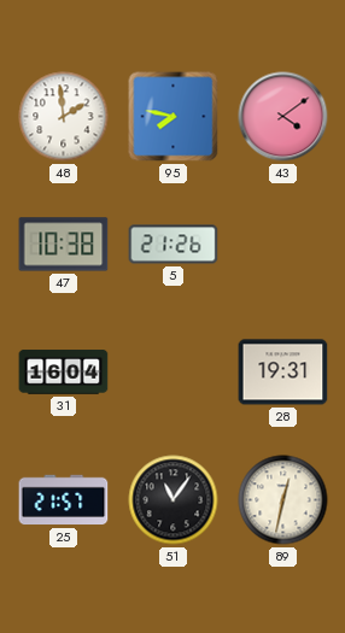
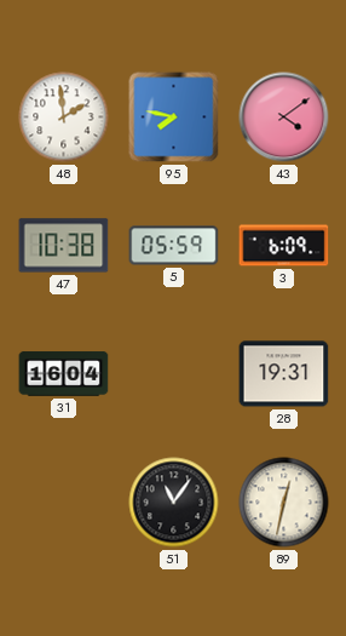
5: 21:26 -> 05:59 (174, 246)
3: none -> 6:09 (284, 246)
25: 21:57 -> none (64, 500)
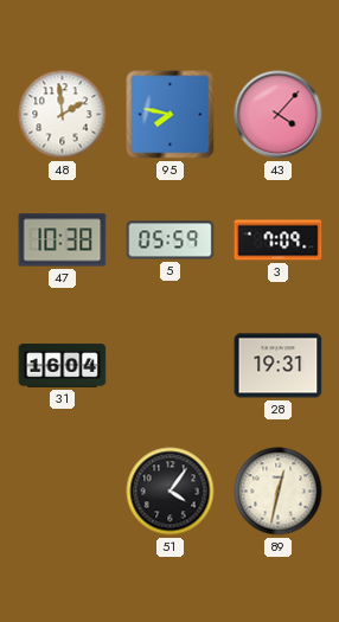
43: 4:09 -> 4:07 (279, 115)
3: 6:09 -> 7:09 (279, 241)
51: 11:06 -> 4:06 (171, 492)
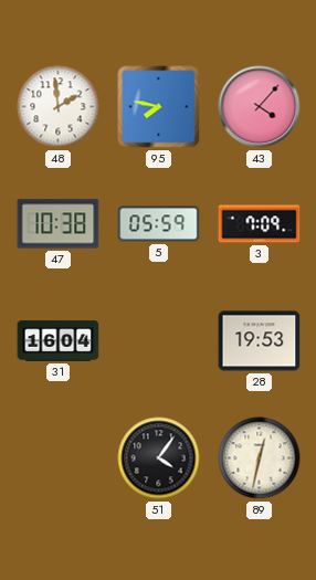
28: 19:31 -> 19:53 (260, 341)
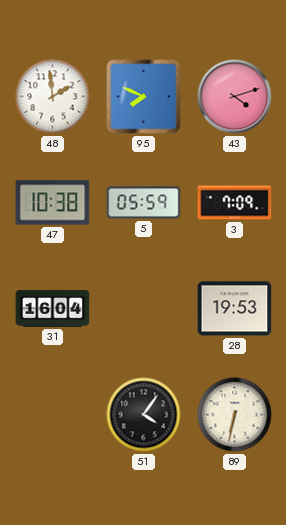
95: 7:47 -> 7:49 (144, 97)
43: 4:07 -> 4:12 (235, 97)
89: 12:32 -> 6:32 (235, 415)
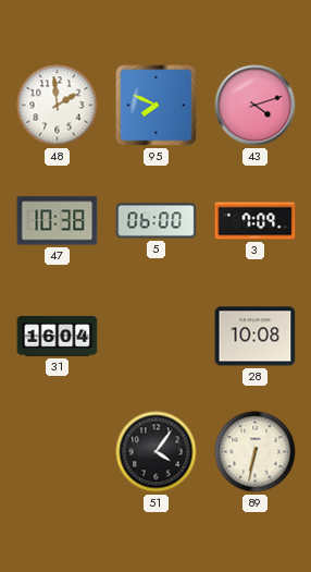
5: 05:59 -> 06:00 (157, 221)
28: 19:53 -> 10:08 (256, 337)
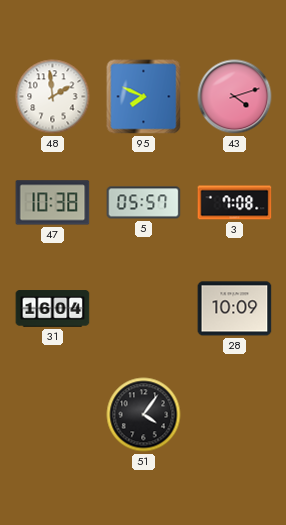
5: 06:00 -> 05:57 (144, 203)
3: 7:09 -> 7:08 (235, 203)
28: 10:08 -> 10:09 (235, 309)
89: 6:32 -> none (256, 452)
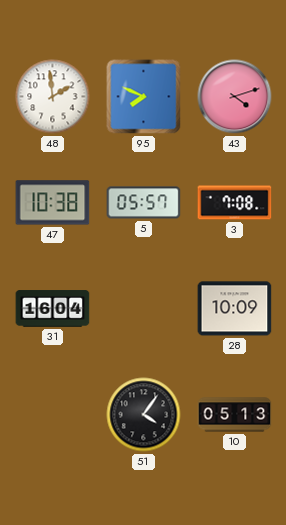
10: none -> 05:13 (235, 415)
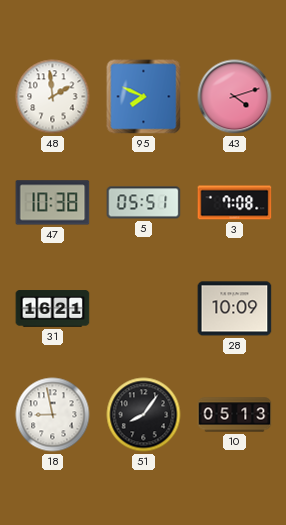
5: 05:57 -> 05:51 (144, 203)
31: 16:04 -> 16:21 (53, 309)
18: none -> 8:58 (53, 415)
51: 4:06 -> 8:06 (144, 415)
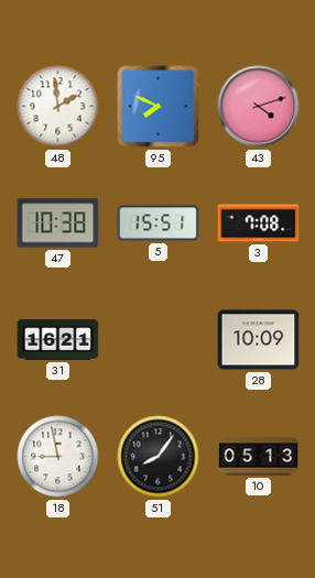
5: 05:51 -> 15:51 (159, 223)
